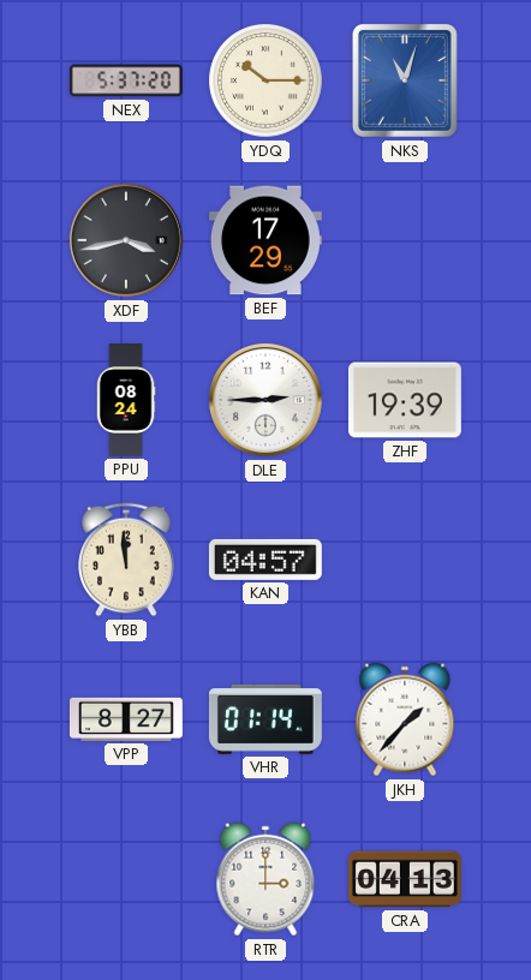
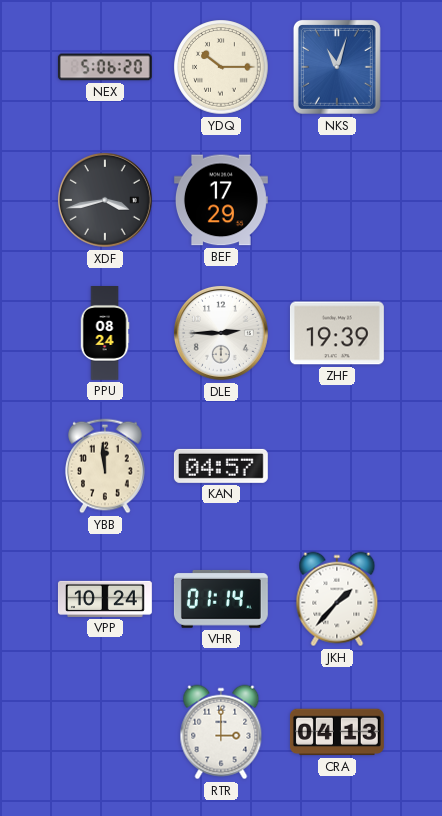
NEX: 5:37 -> 5:06 (105, 67)
VPP: 8:27 -> 10:24 (105, 599)
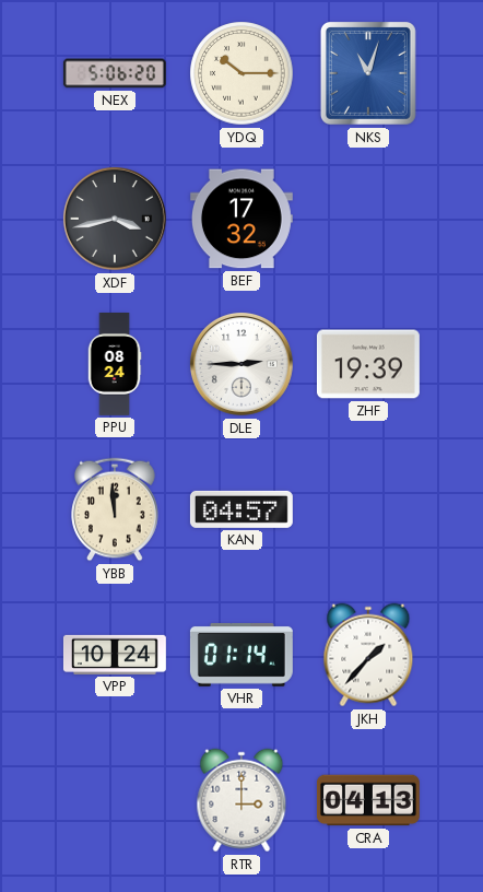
BEF: 17:29 -> 17:32 (241, 219)
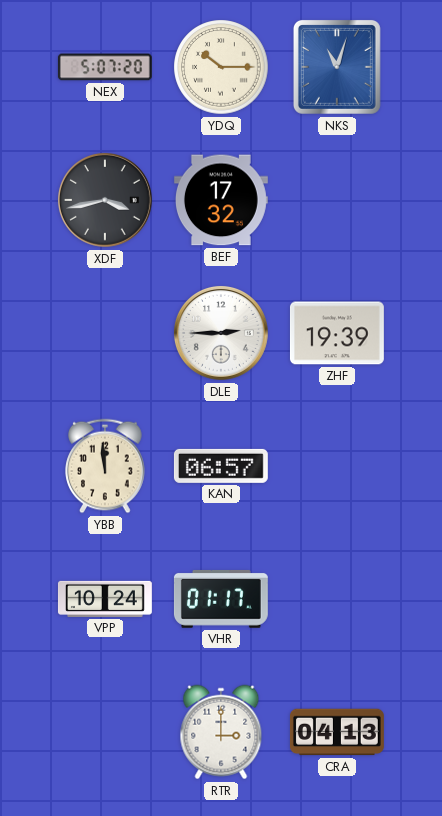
NEX: 5:06 -> 5:07 (105, 67)
PPU: 08:24 -> none (115, 365)
KAN: 04:57 -> 06:57 (221, 466)
VHR: 01:14 -> 01:17 (221, 599)
JKH: 1:37 -> none (368, 655)
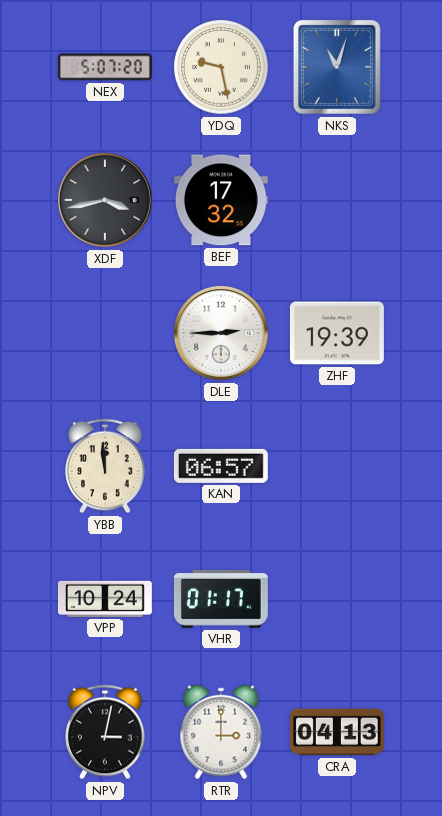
YDQ: 10:15 -> 9:28 (221, 67)
NPV: none -> 3:02 (105, 732)
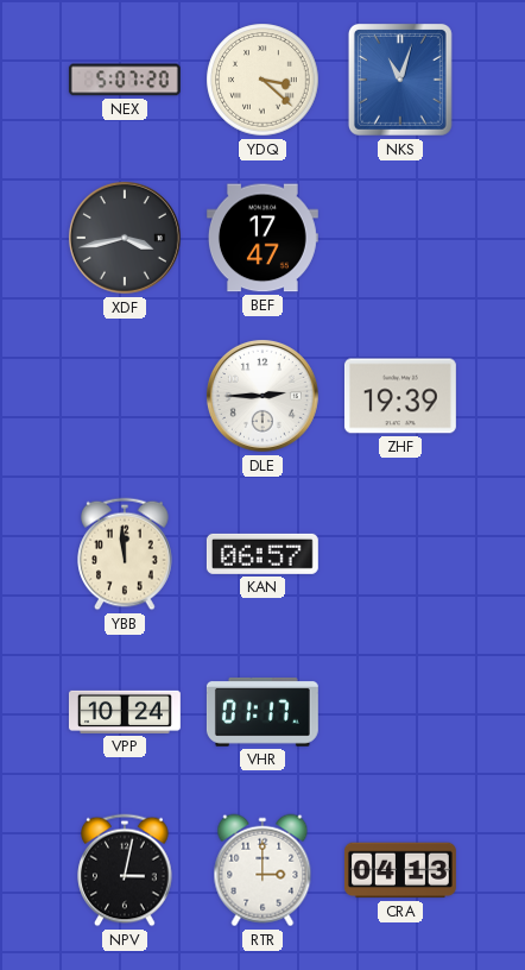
YDQ: 9:28 -> 3:22 (262, 80)
BEF: 17:32 -> 17:47 (262, 238)
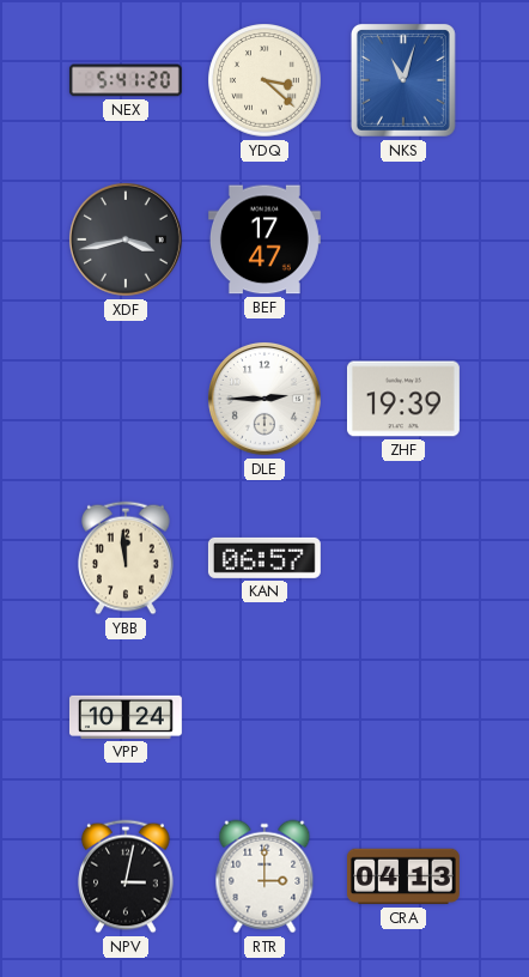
NEX: 5:07 -> 5:41 (126, 80)
VHR: 01:17 -> none (262, 712)
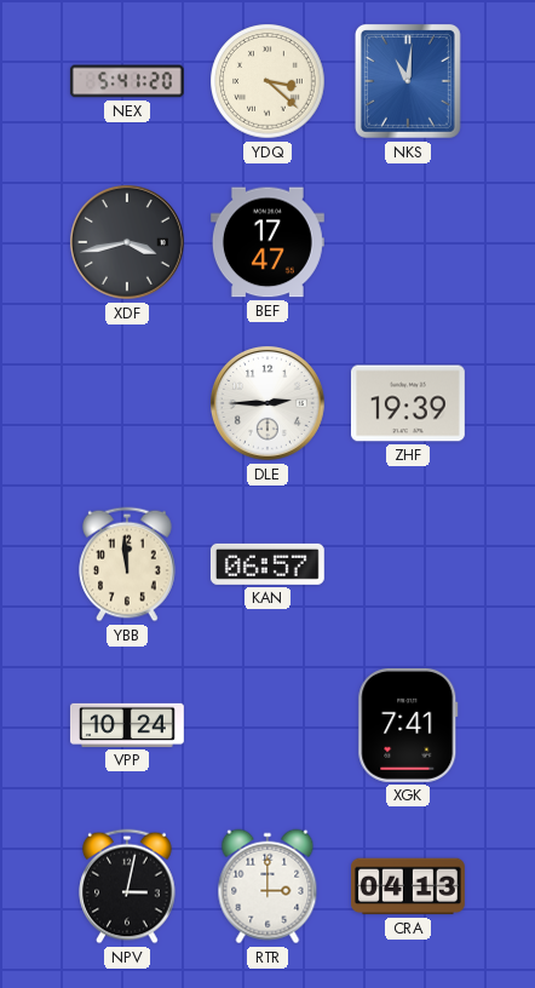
NKS: 11:03 -> 11:01 (408, 81)
XGK: none -> 7:41 (408, 725)
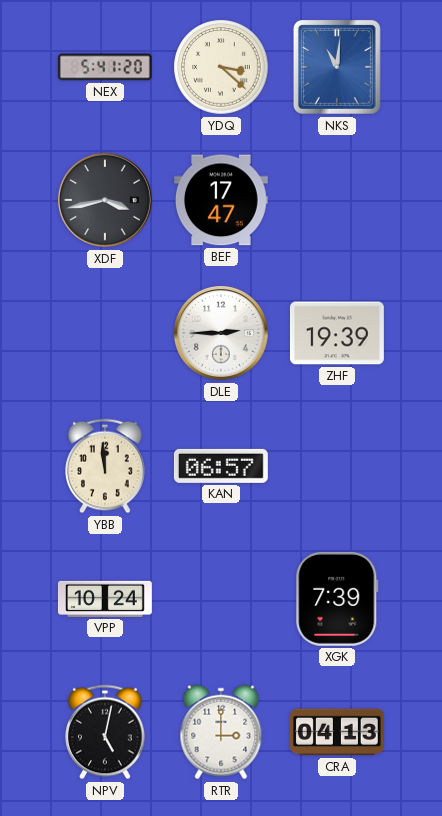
XGK: 7:41 -> 7:39 (337, 599)
NPV: 3:02 -> 5:02 (105, 732)
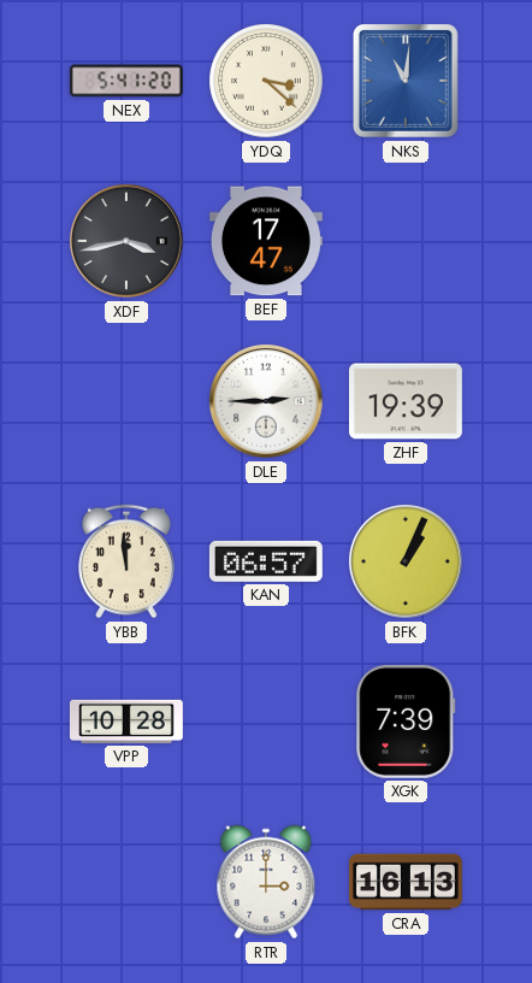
BFK: none -> 1:04 (406, 561)
VPP: 10:24 -> 10:28 (126, 722)
NPV: 5:02 -> none (105, 732)
CRA: 04:13 -> 16:13 (406, 882)
